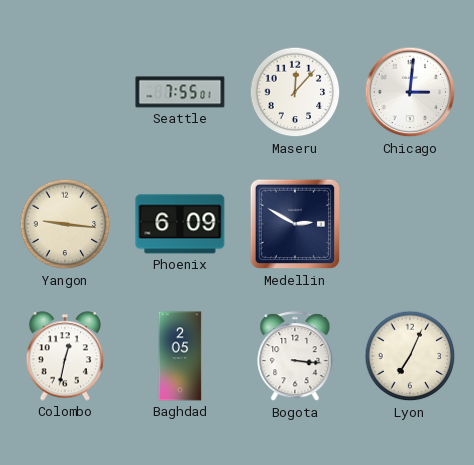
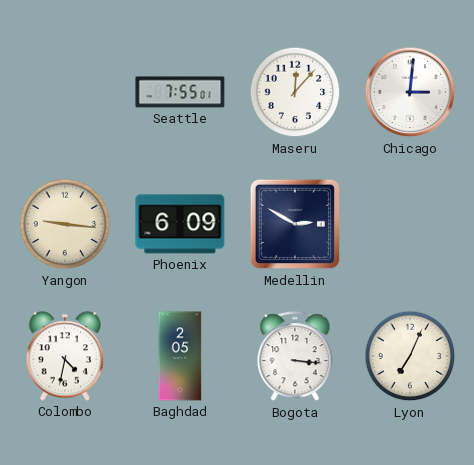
Colombo: 12:32 -> 4:32 (65, 356)
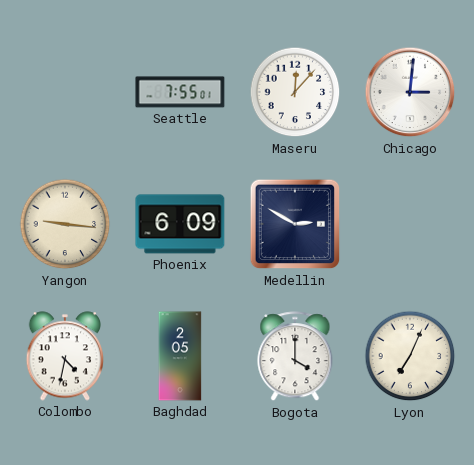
Bogota: 3:16 -> 4:00 (295, 357)
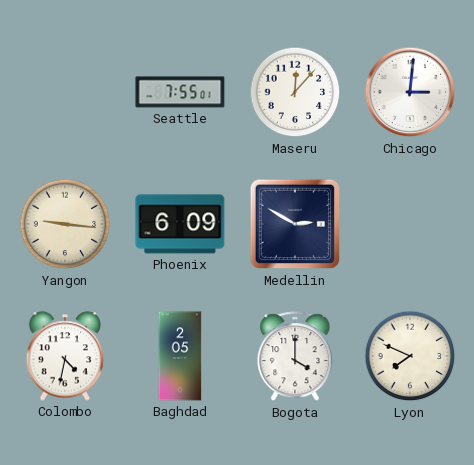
Lyon: 7:04 -> 7:49 (410, 356)
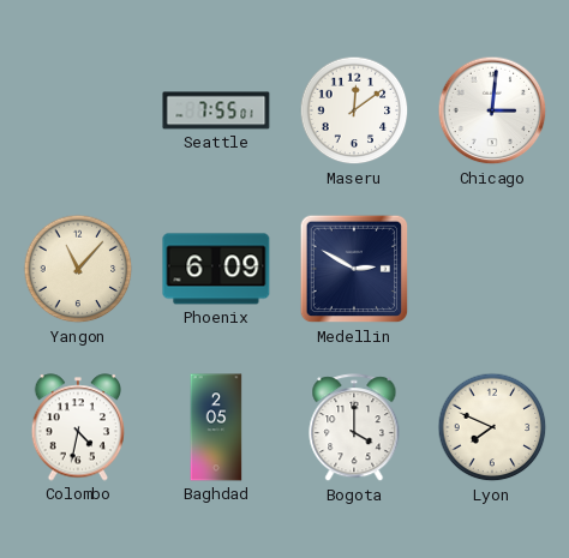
Maseru: 12:07 -> 12:09 (354, 110)
Yangon: 9:16 -> 11:07 (78, 269)
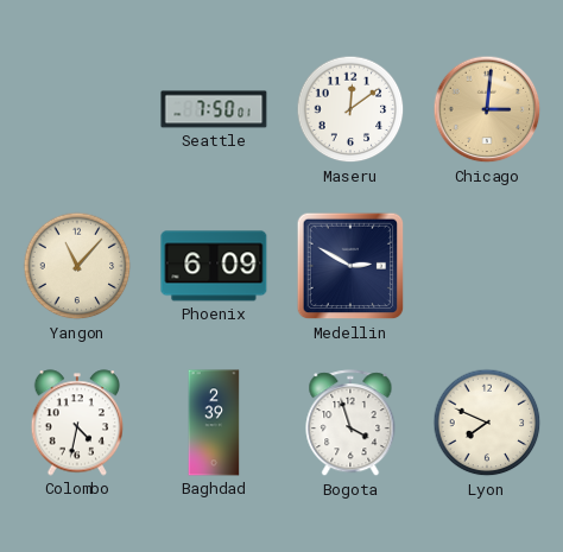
Seattle: 7:55 -> 7:50 (214, 109)
Chicago dial: white -> champagne (487, 109)
Baghdad: 2:05 -> 2:39 (214, 423)
Bogota: 4:00 -> 3:57 (350, 424)
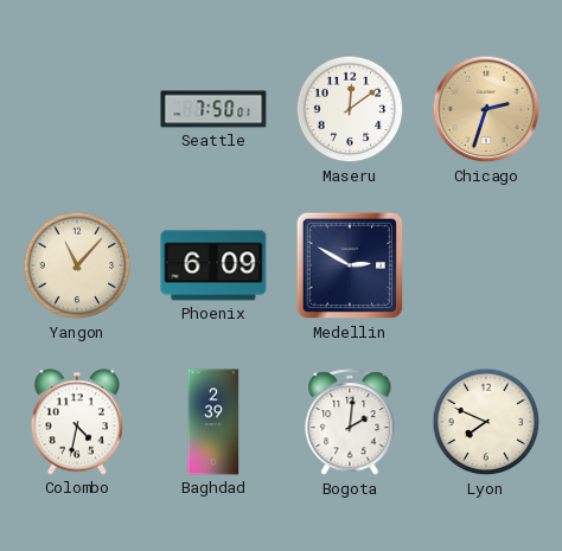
Chicago: 3:01 -> 2:33 (486, 109)
Bogota: 3:57 -> 2:01 (350, 423)
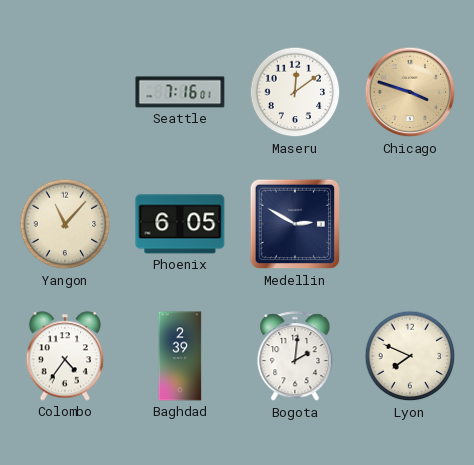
Seattle: 7:50 -> 7:16 (180, 92)
Chicago: 2:33 -> 3:48 (410, 92)
Phoenix: 6:09 -> 6:05 (180, 224)
Colombo: 4:32 -> 4:36 (65, 356)
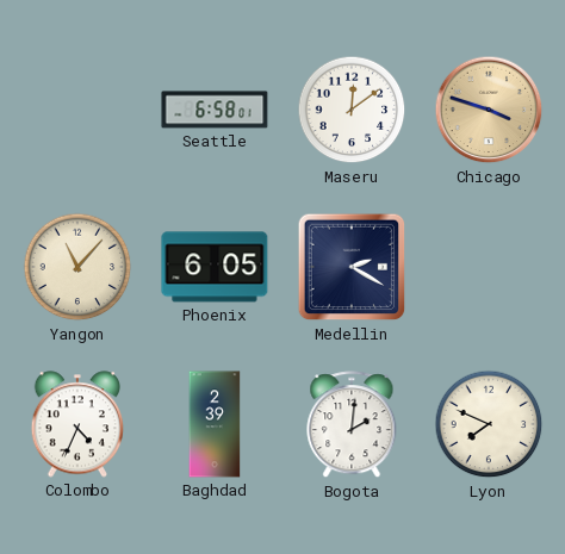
Seattle: 7:16 -> 6:58 (215, 110)
Medellin: 2:50 -> 2:20 (352, 267)
Colombo: 4:36 -> 4:34 (77, 424)
